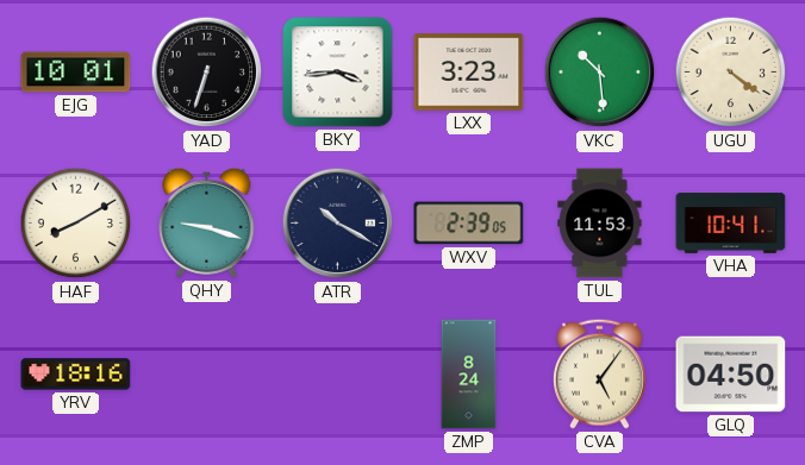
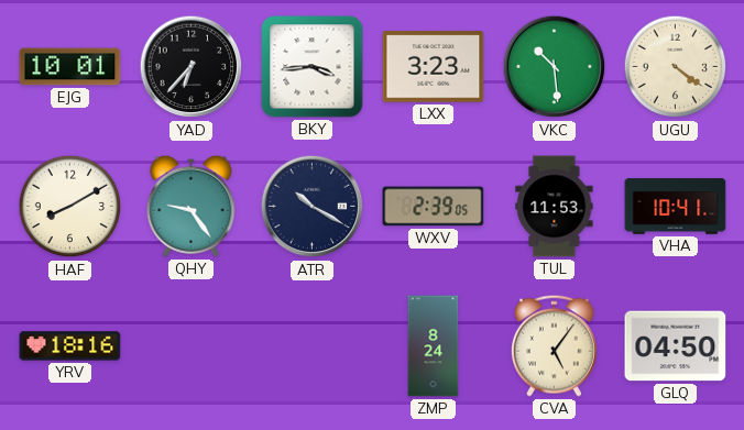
YAD: 6:33 -> 6:37 (192, 67)
QHY: 9:18 -> 9:24 (192, 206)
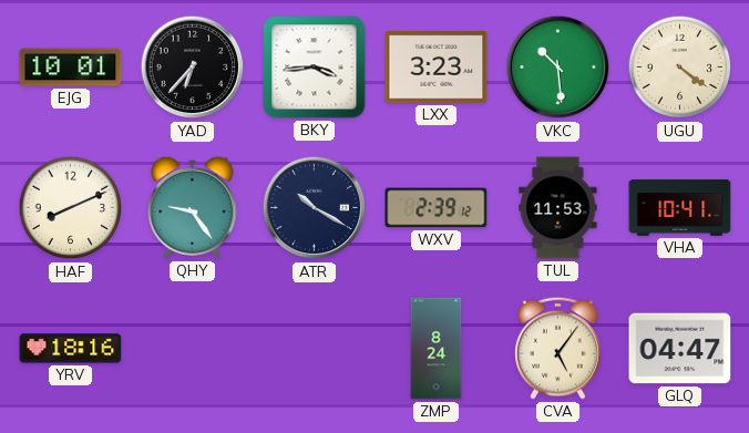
HAF: 8:10 -> 8:11 (71, 208)
WXV: 2:39:05 -> 2:39:12 (437, 208)
GLQ: 04:50 -> 04:47 (680, 349)
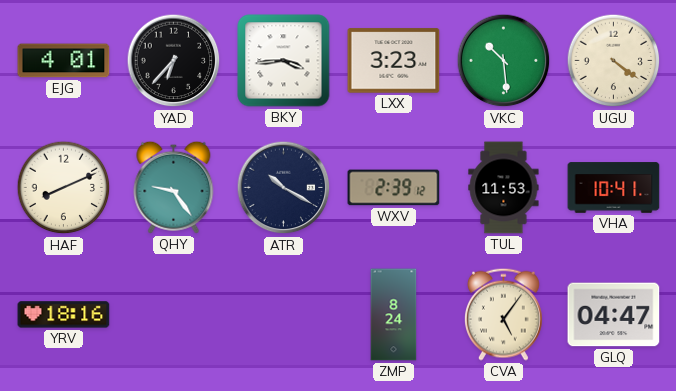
EJG: 10:01 -> 4:01 (64, 61)
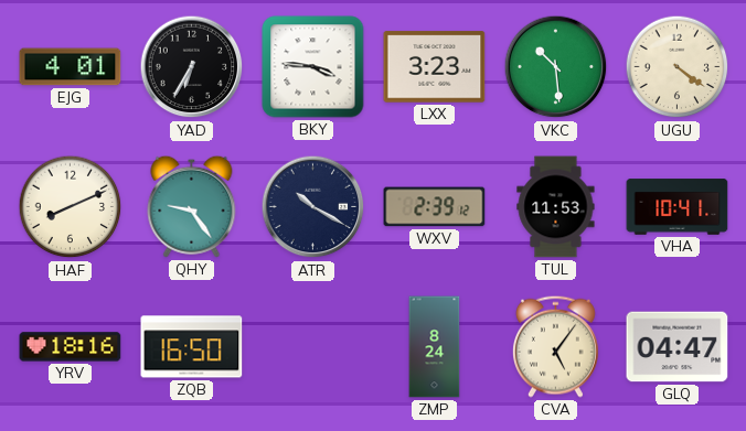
YAD: 6:37 -> 6:35 (192, 67)
BKY: 3:44 -> 3:46 (313, 67)
ZQB: none -> 16:50 (192, 347)
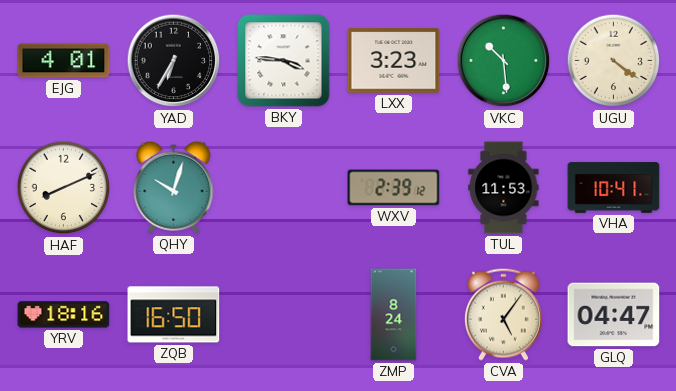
QHY: 9:24 -> 10:03 (174, 187)
ATR: 10:20 -> none (313, 207)
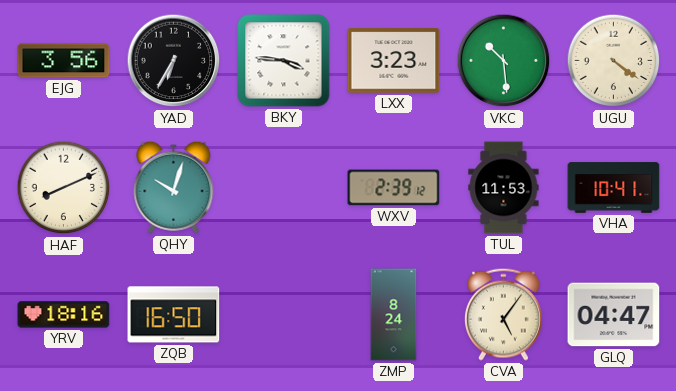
EJG: 4:01 -> 3:56 (64, 61)
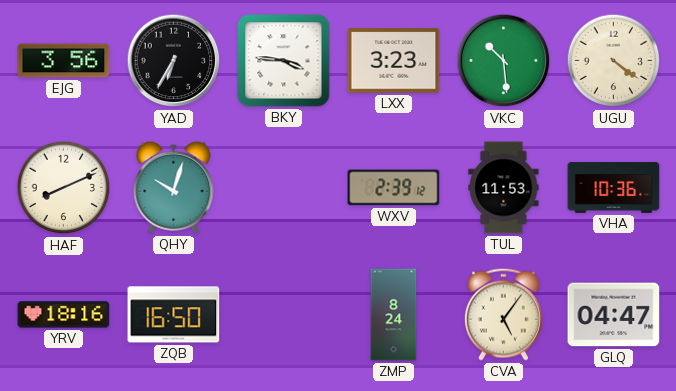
VHA: 10:41 -> 10:36 (614, 188)
